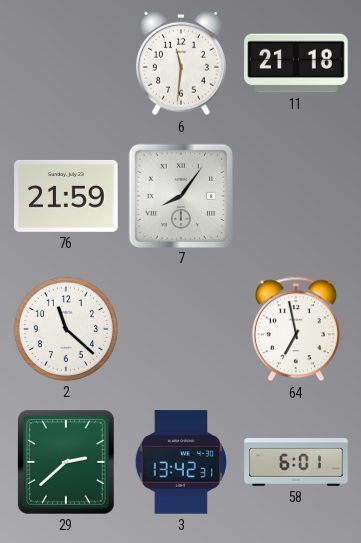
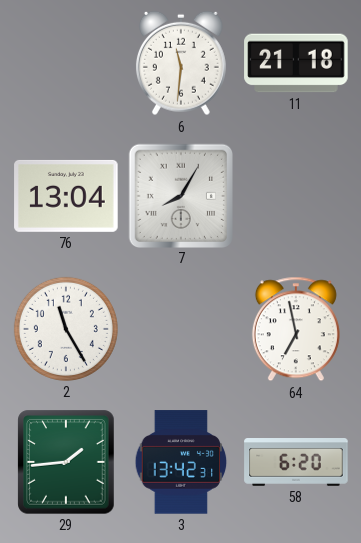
76: 21:59 -> 13:04 (66, 196)
7: 8:06 -> 8:05 (180, 195)
2: 11:22 -> 11:25 (66, 329)
29: 2:38 -> 1:44 (66, 462)
58: 6:01 -> 6:20 (296, 463)
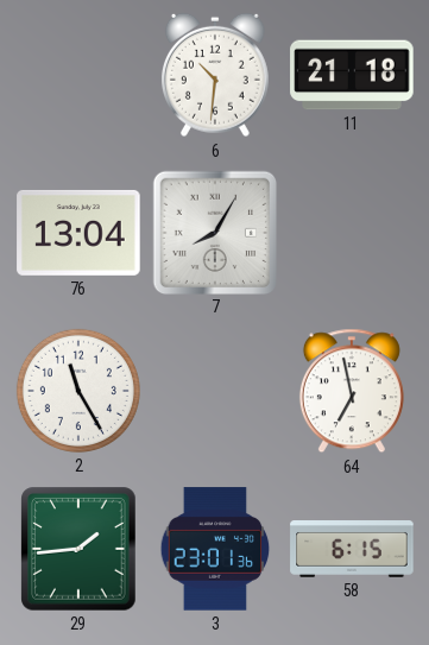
6: 11:31 -> 10:31 (215, 75)
3: 13:42 -> 23:01 (215, 549)
58: 6:20 -> 6:15 (352, 550)
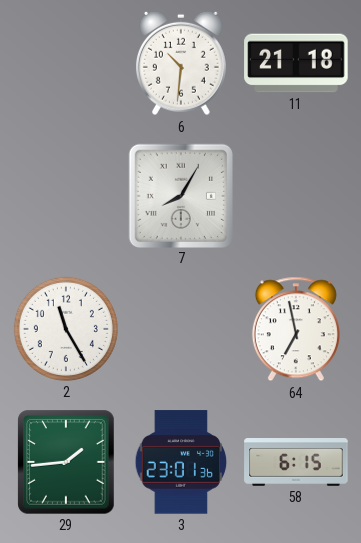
76: 13:04 -> none (78, 233)
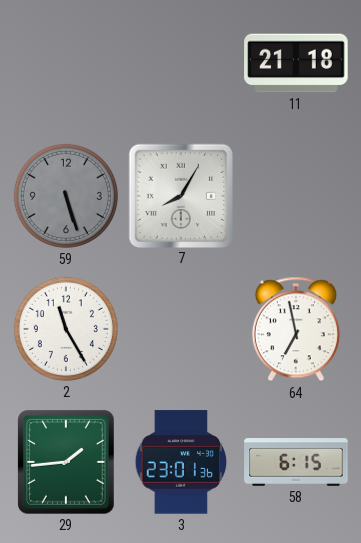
6: 10:31 -> none (181, 63)
59: none -> 5:27 (66, 196)
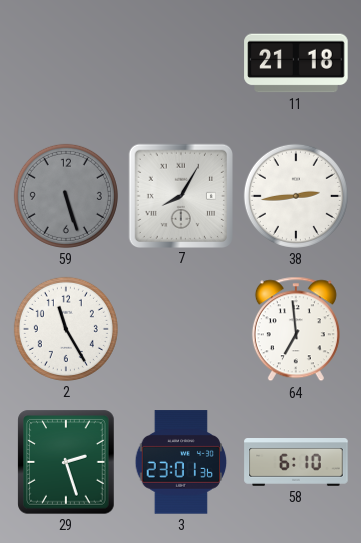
38: none -> 2:44 (296, 196)
64: 6:58 -> 6:59 (296, 329)
29: 1:44 -> 2:27 (66, 462)
58: 6:15 -> 6:10 (296, 463)
